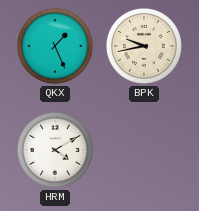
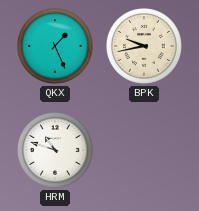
HRM: 4:10 -> 10:48 (56, 151)
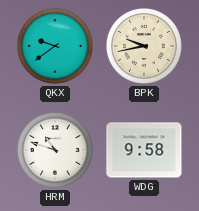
QKX: 1:26 -> 9:39 (56, 47)
WDG: none -> 9:58 (144, 150)
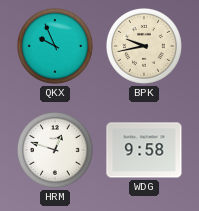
QKX: 9:39 -> 9:56 (56, 47)
HRM: 10:48 -> 12:48 (56, 151)
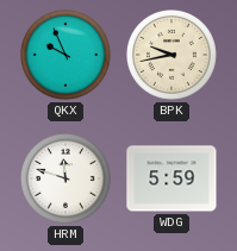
HRM: 12:48 -> 11:48 (67, 180)
WDG: 9:58 -> 5:59 (171, 178)
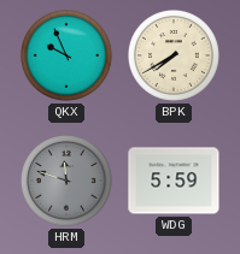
BPK: 9:43 -> 7:40 (175, 57)
HRM dial: white -> grey (68, 182)
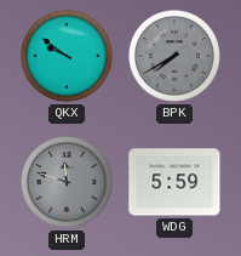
QKX: 9:56 -> 9:51 (68, 57)
BPK dial: cream -> grey (176, 57)
